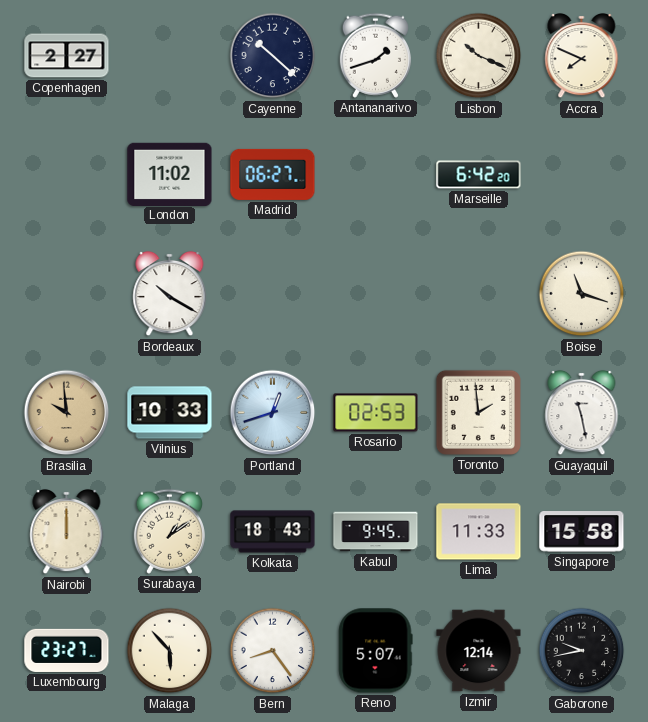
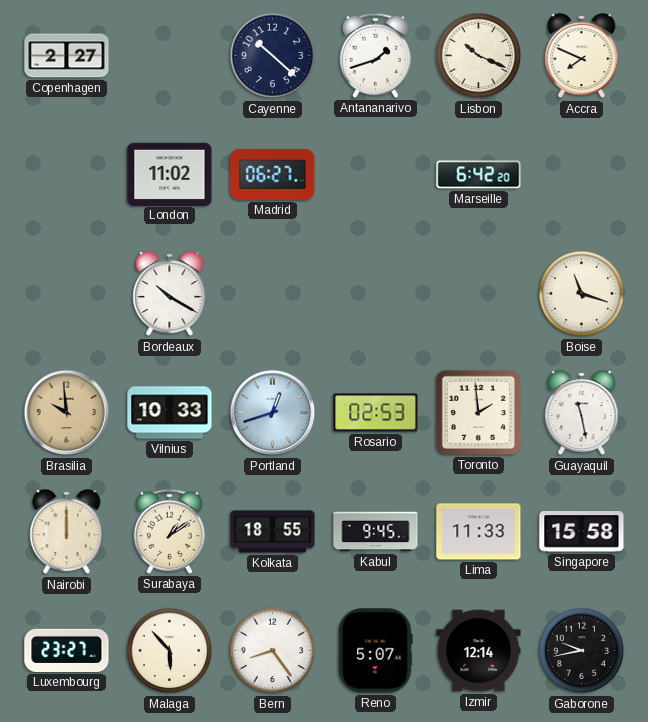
Kolkata: 18:43 -> 18:55 (273, 532)
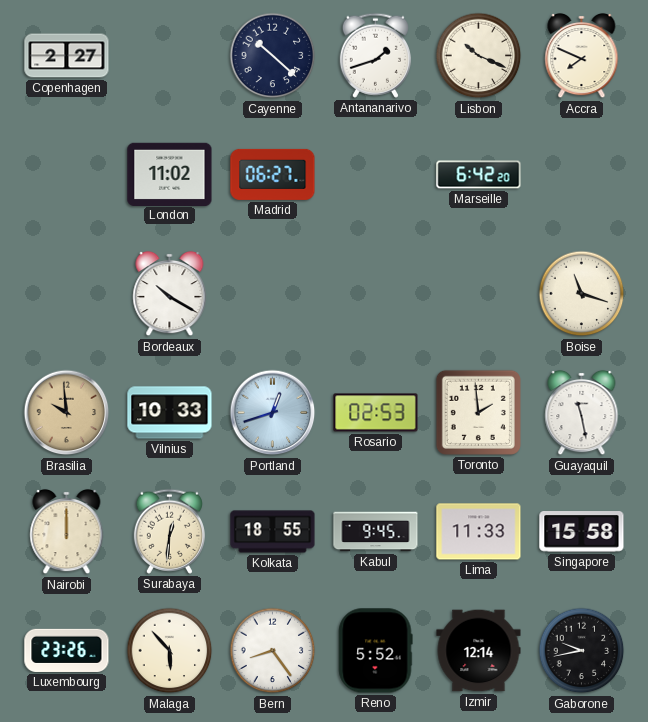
Surabaya: 1:09 -> 12:31 (169, 531)
Luxembourg: 23:27 -> 23:26 (67, 650)
Reno: 5:07 -> 5:52 (375, 651)
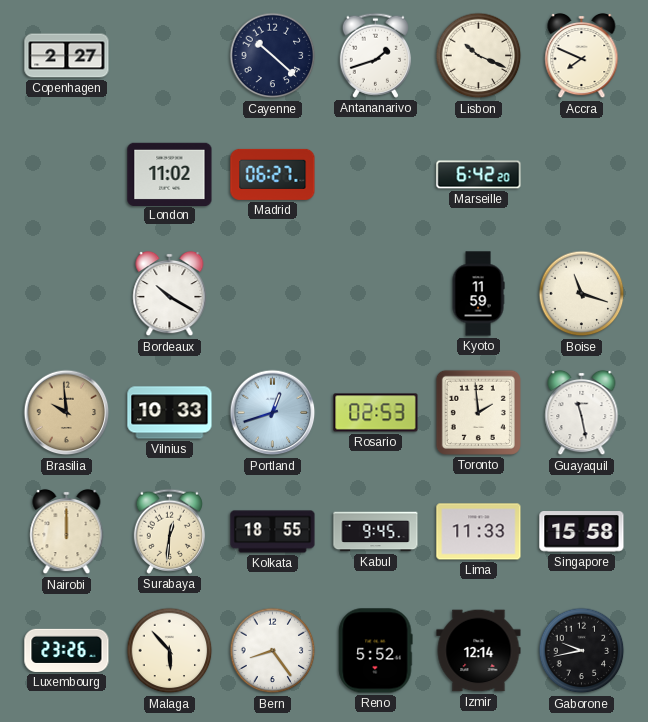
Kyoto: none -> 11:59 (478, 294)
